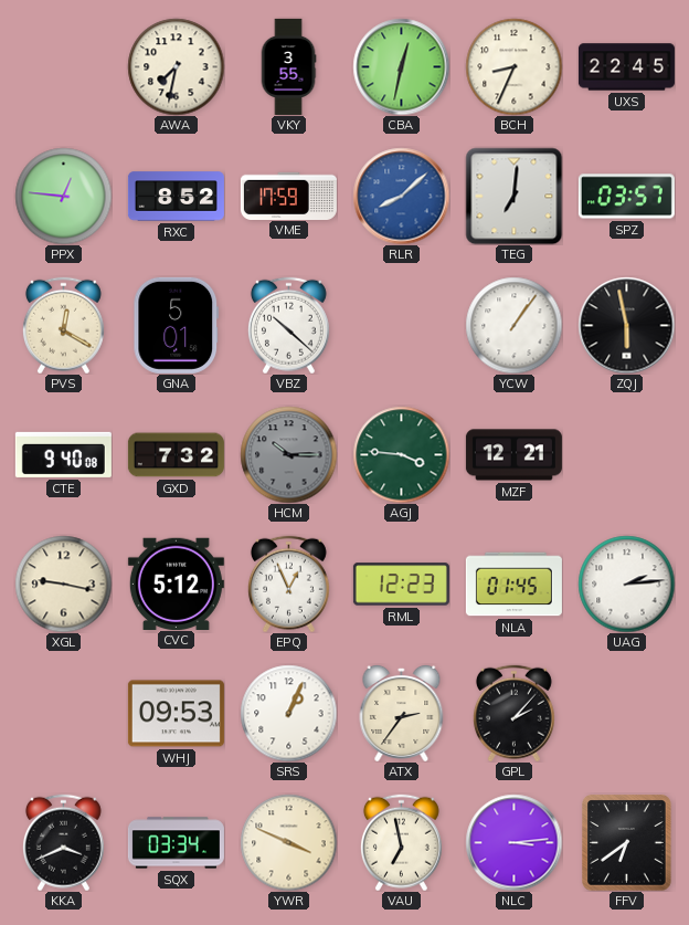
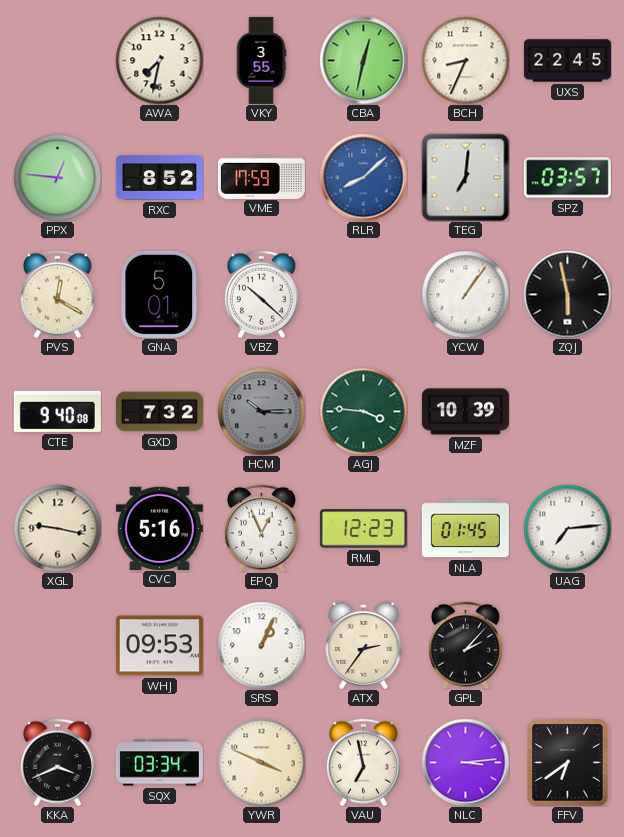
MZF: 12:21 -> 10:39 (465, 412)
CVC: 5:12 -> 5:16 (159, 528)
UAG: 2:14 -> 7:14 (567, 528)
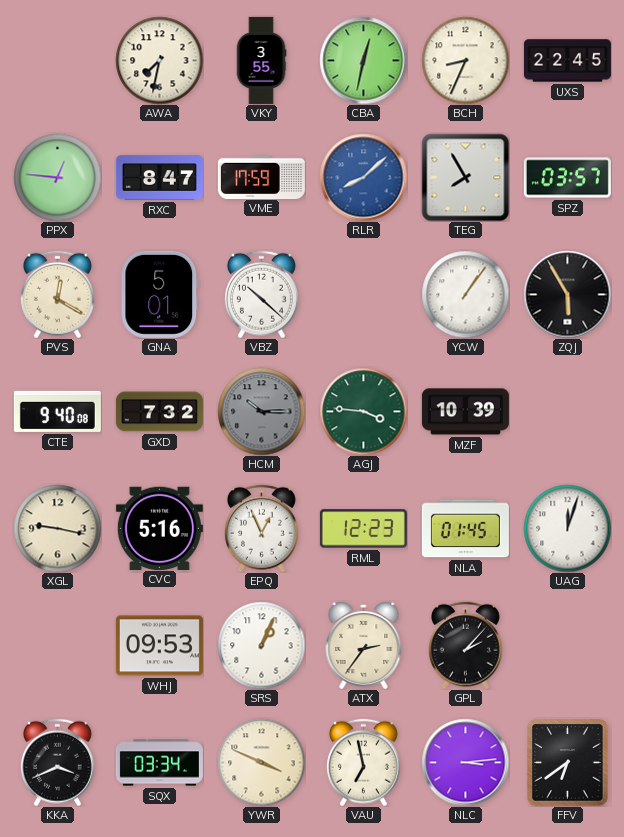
RXC: 8:52 -> 8:47 (159, 178)
TEG: 7:01 -> 7:55 (465, 177)
ZQJ: 5:58 -> 5:55 (567, 294)
UAG: 7:14 -> 12:03 (567, 528)
